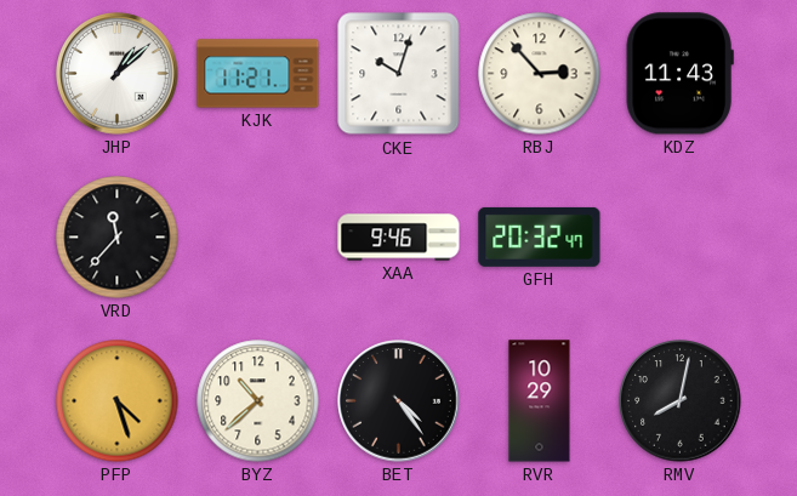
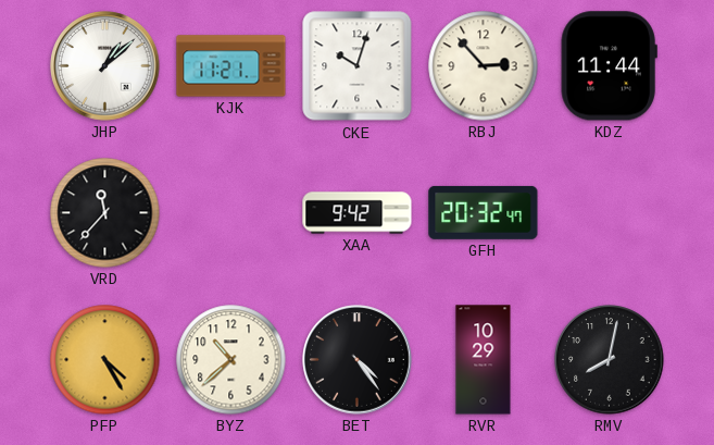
KDZ: 11:43 -> 11:44 (609, 66)
XAA: 9:46 -> 9:42 (358, 213)
PFP: 4:27 -> 4:25 (105, 360)
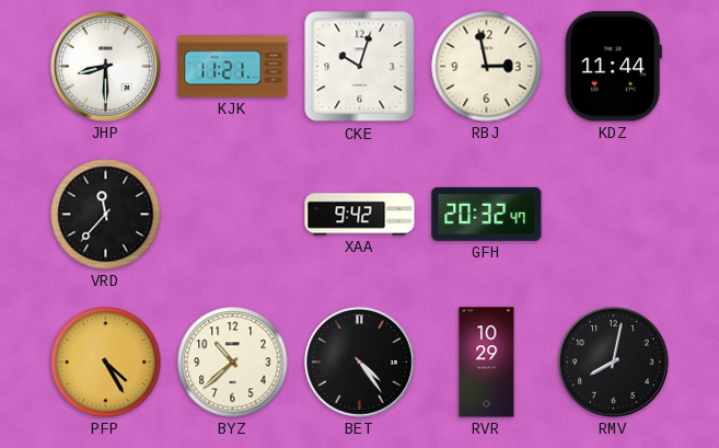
JHP: 1:08 -> 8:30 (106, 67)
RBJ: 2:53 -> 2:58 (487, 67)
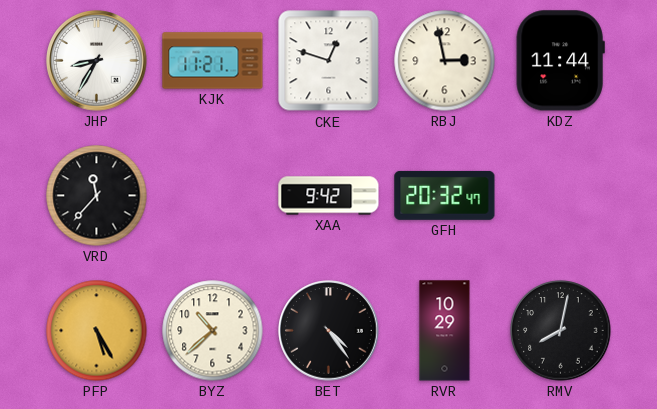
JHP: 8:30 -> 8:35 (97, 61)
CKE: 10:03 -> 12:48 (329, 61)
PFP: 4:25 -> 5:25 (97, 331)
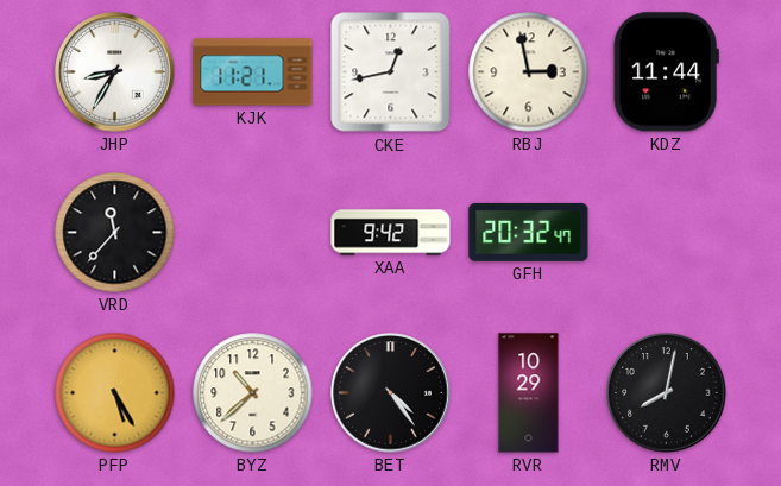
CKE: 12:48 -> 12:43 (391, 72)
